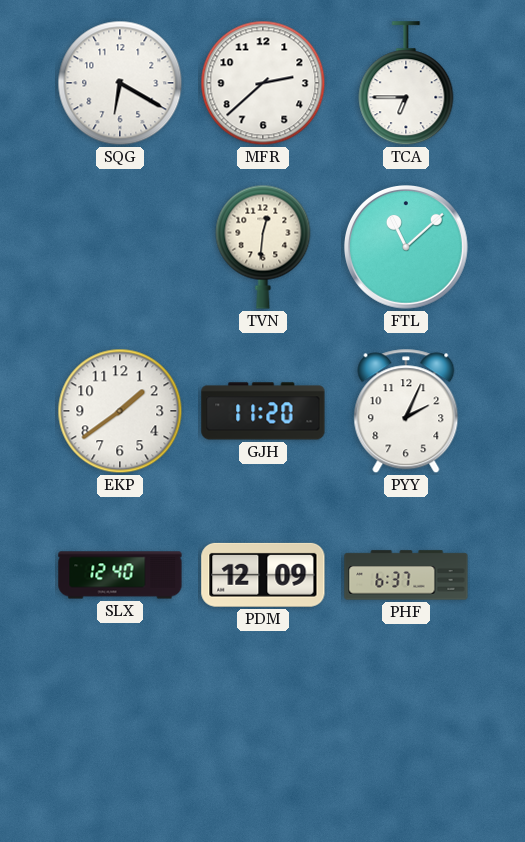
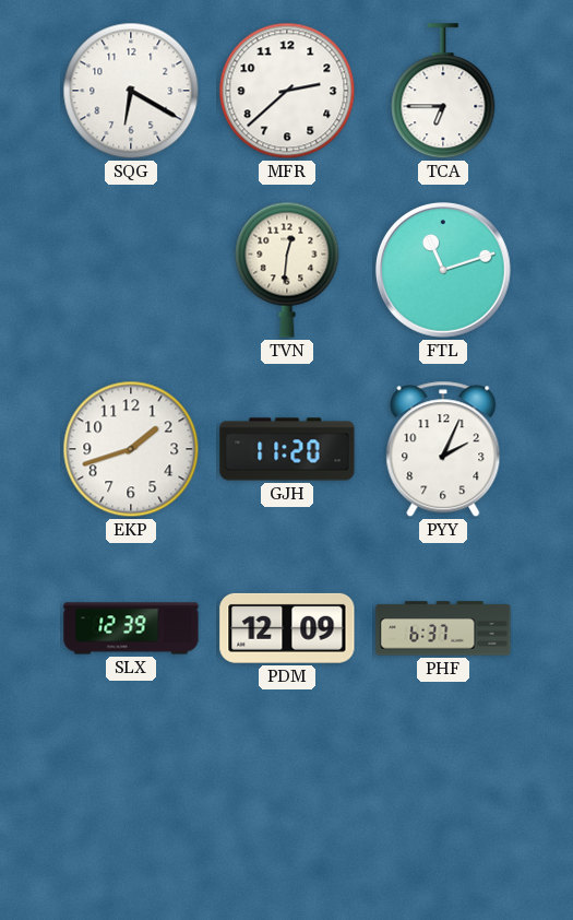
FTL: 11:08 -> 11:12 (444, 271)
EKP: 1:39 -> 1:42 (131, 449)
SLX: 12:40 -> 12:39 (131, 628)
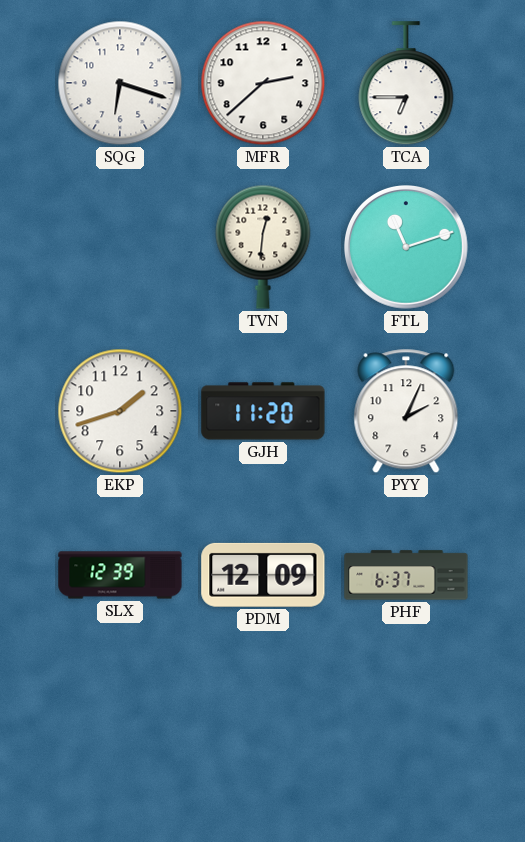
SQG: 6:20 -> 6:18 (120, 83)
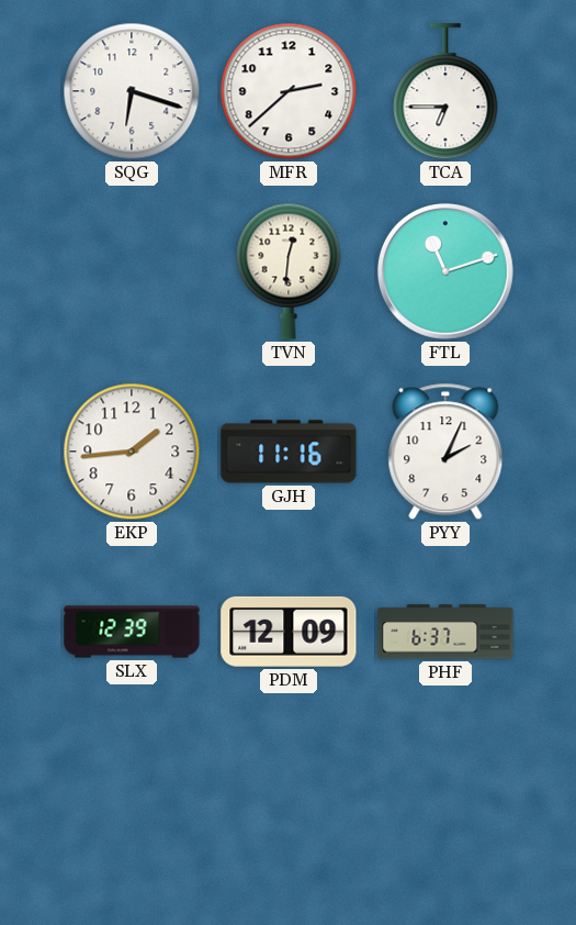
EKP: 1:42 -> 1:44 (132, 452)
GJH: 11:20 -> 11:16 (289, 452)
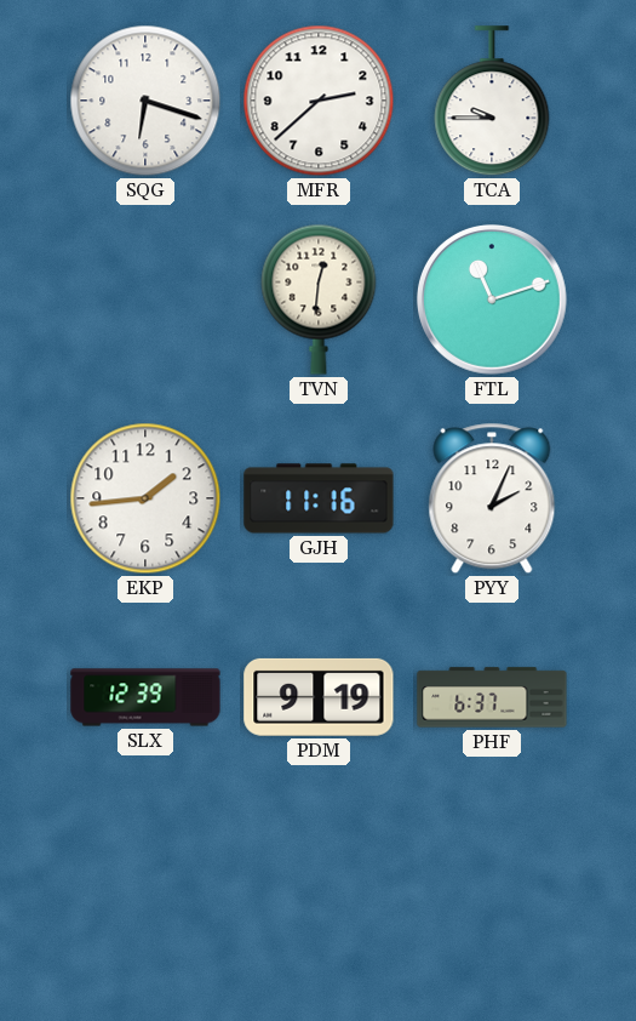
TCA: 6:45 -> 9:45 (492, 102)
PDM: 12:09 -> 9:19 (319, 697)
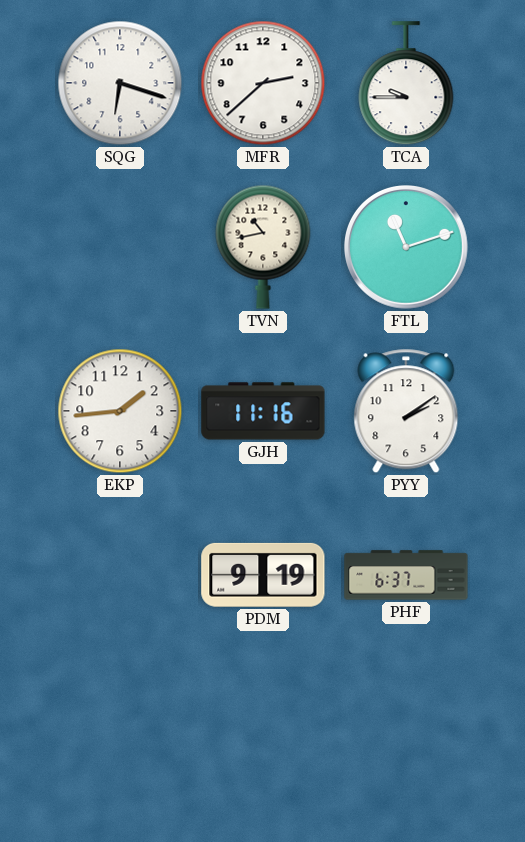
TVN: 12:31 -> 10:43 (263, 247)
PYY: 2:04 -> 2:09 (406, 411)
SLX: 12:39 -> none (145, 697)
